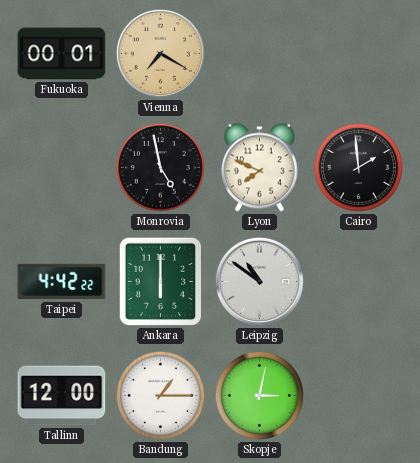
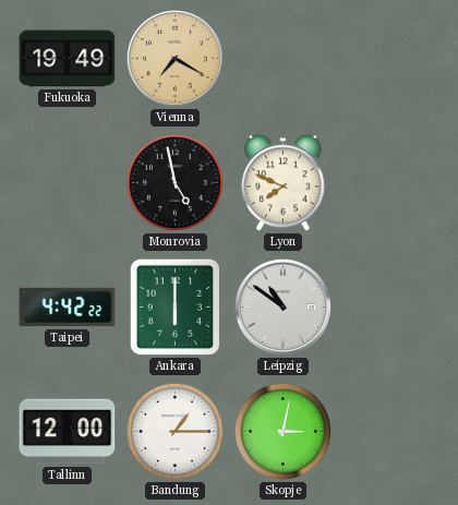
Fukuoka: 00:01 -> 19:49 (68, 59)
Cairo: 1:59 -> none (358, 167)
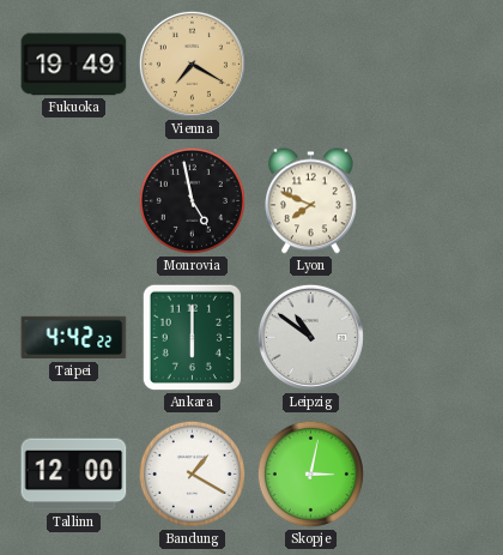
Bandung: 1:15 -> 1:20 (192, 473)
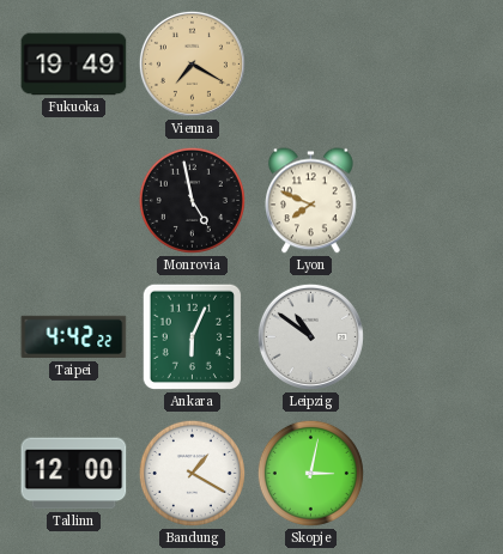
Ankara: 6:00 -> 6:04 (192, 337)
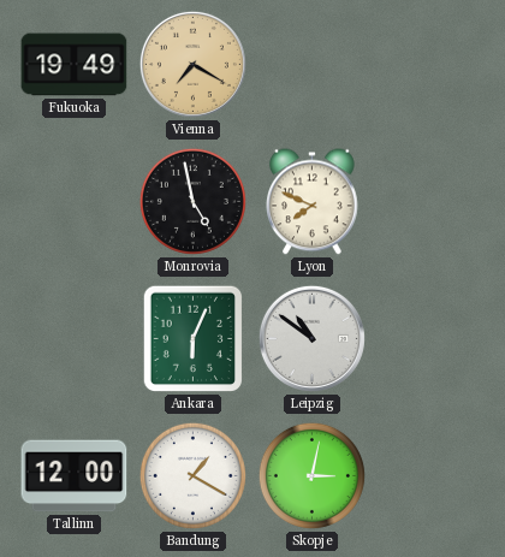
Taipei: 4:42 -> none (74, 337)
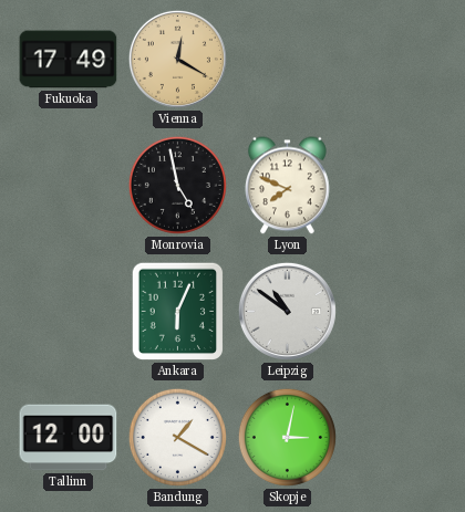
Fukuoka: 19:49 -> 17:49 (69, 60)
Vienna: 7:20 -> 12:20 (177, 59)
